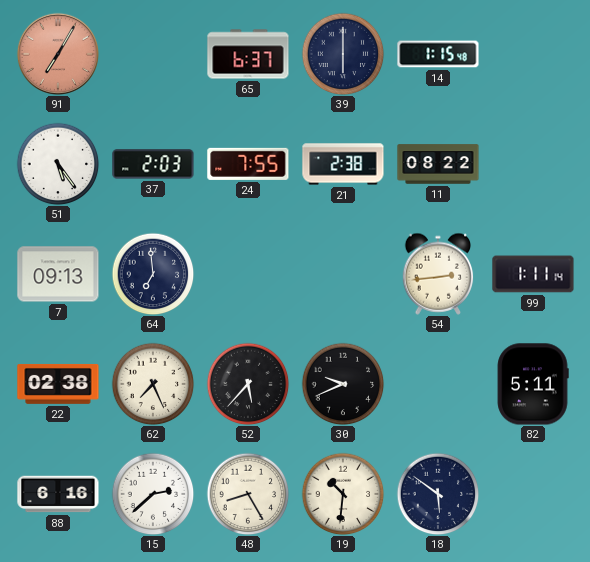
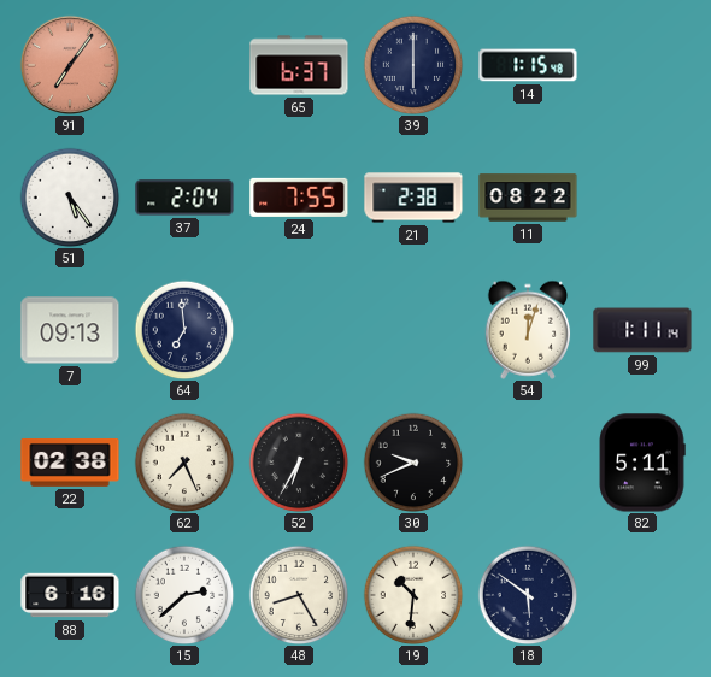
91: 7:05 -> 7:06 (70, 65)
37: 2:03 -> 2:04 (184, 198)
54: 2:44 -> 12:03 (528, 330)
52: 5:37 -> 6:35 (299, 463)
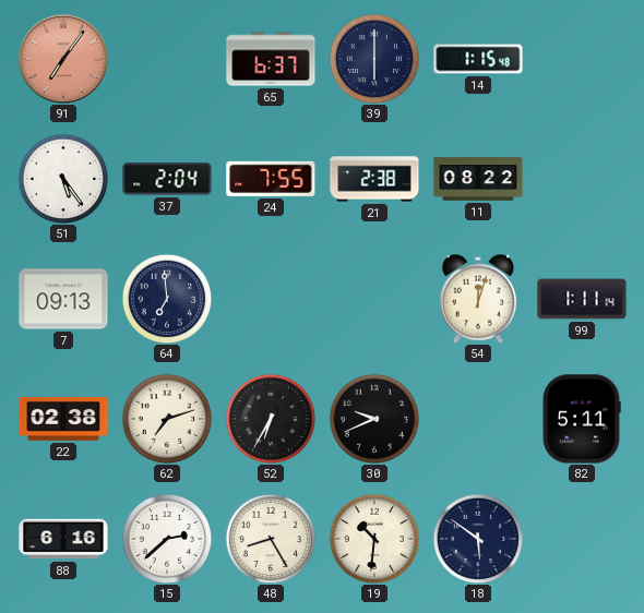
62: 7:26 -> 7:12 (167, 419)
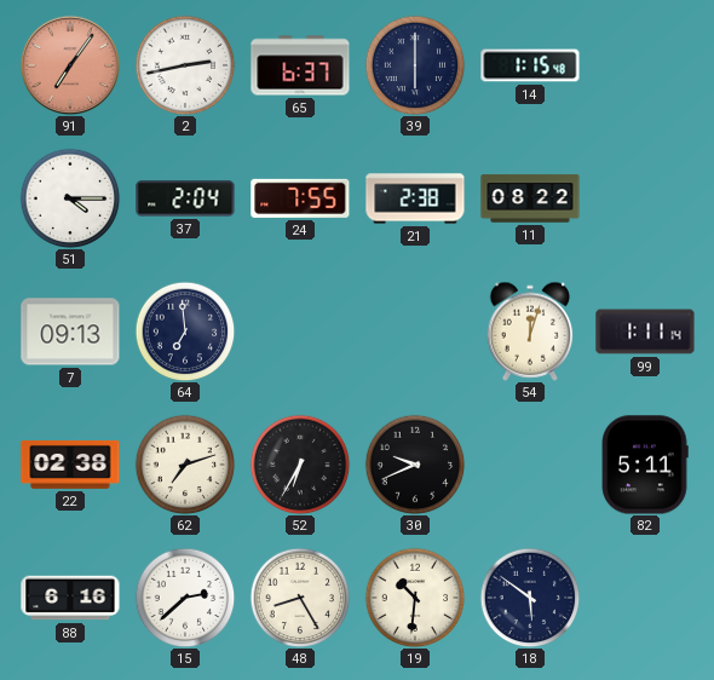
2: none -> 2:43 (185, 65)
51: 5:24 -> 4:15 (70, 198)
